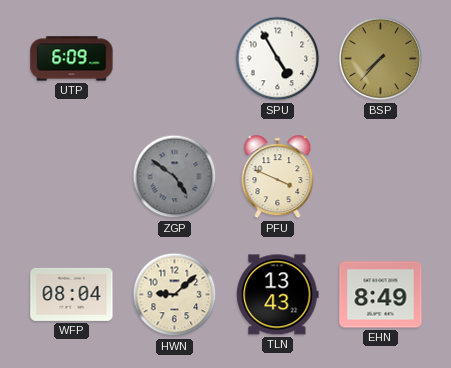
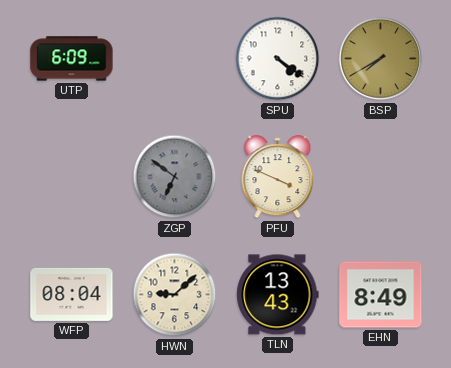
SPU: 4:55 -> 4:21 (278, 59)
BSP: 7:37 -> 7:40 (381, 59)
ZGP: 4:51 -> 6:51 (175, 177)
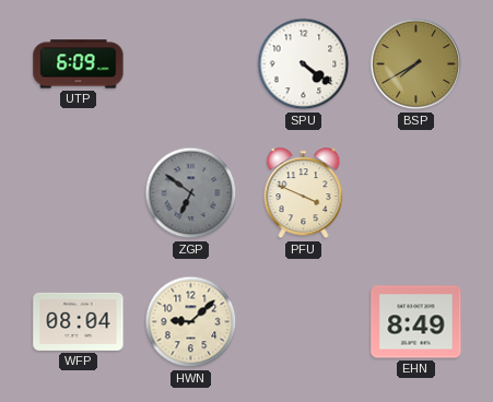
TLN: 13:43 -> none (278, 295)
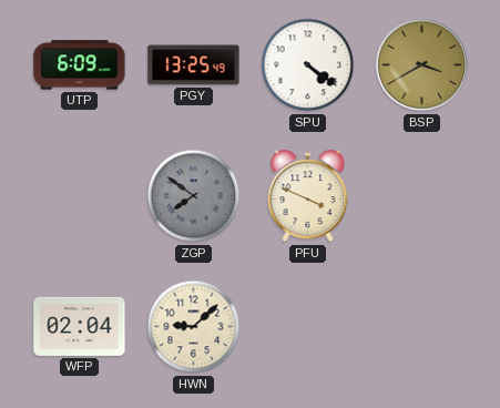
PGY: none -> 13:25 (194, 65)
BSP: 7:40 -> 3:40 (422, 65)
ZGP: 6:51 -> 7:51 (194, 196)
WFP: 08:04 -> 02:04 (80, 326)
EHN: 8:49 -> none (416, 322)
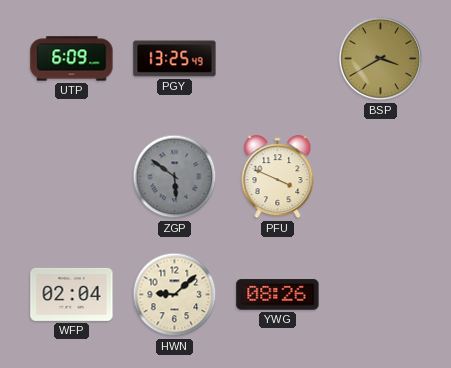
SPU: 4:21 -> none (308, 65)
ZGP: 7:51 -> 5:51 (175, 177)
YWG: none -> 08:26 (278, 295)
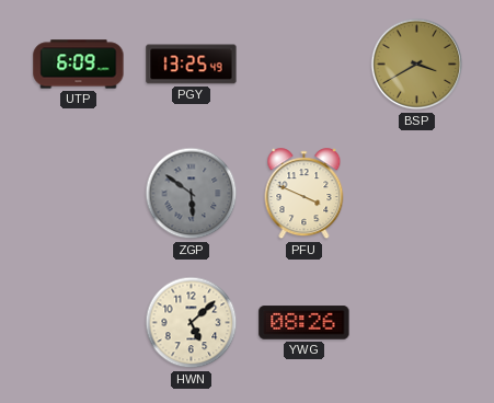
WFP: 02:04 -> none (72, 294)
HWN: 9:08 -> 5:08 (192, 323)
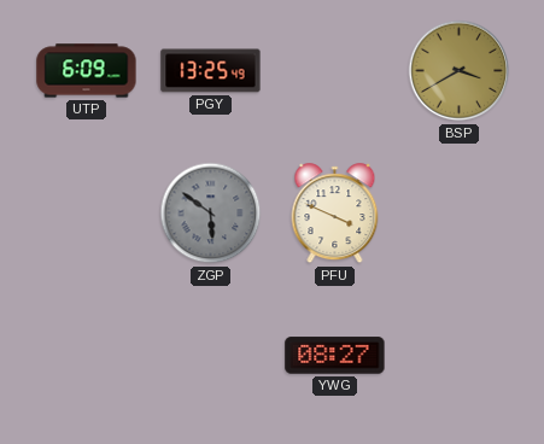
HWN: 5:08 -> none (192, 323)
YWG: 08:26 -> 08:27 (335, 356)
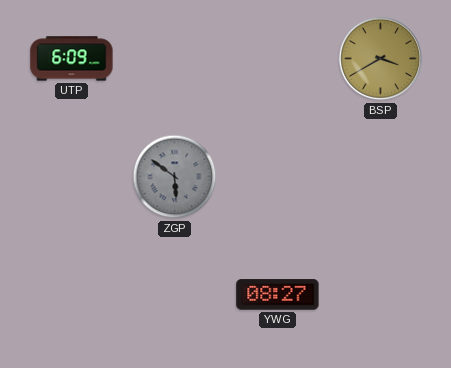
PGY: 13:25 -> none (211, 71)
PFU: 3:49 -> none (335, 214)
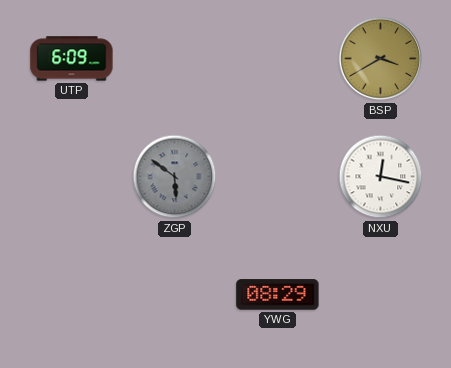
NXU: none -> 12:17 (381, 177)
YWG: 08:27 -> 08:29 (278, 295)
